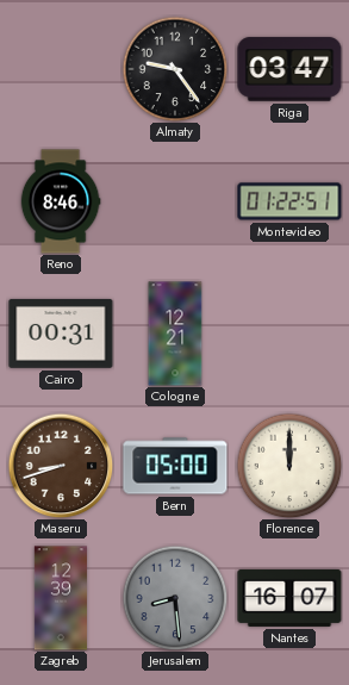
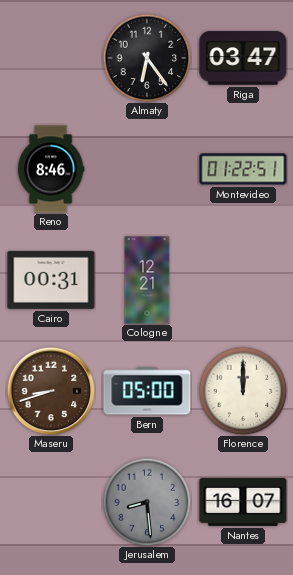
Almaty: 9:24 -> 6:24 (147, 58)
Zagreb: 12:39 -> none (60, 598)
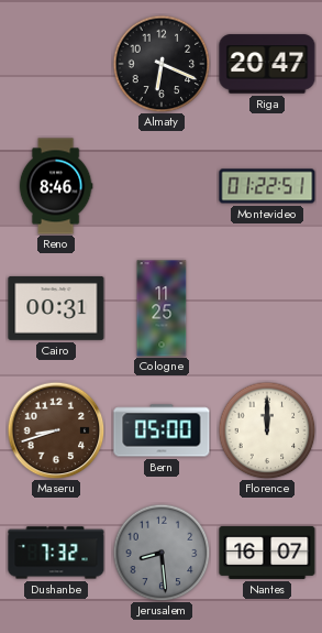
Almaty: 6:24 -> 6:19 (162, 64)
Riga: 03:47 -> 20:47 (267, 64)
Cologne: 12:21 -> 11:25 (162, 308)
Dushanbe: none -> 7:32 (56, 553)
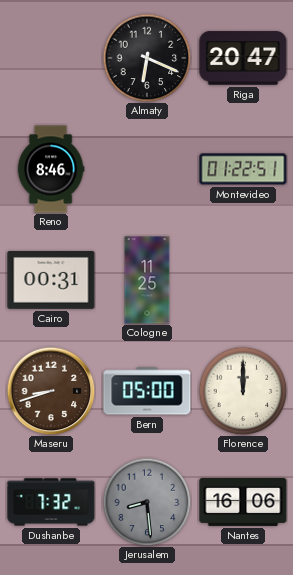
Nantes: 16:07 -> 16:06 (243, 502)
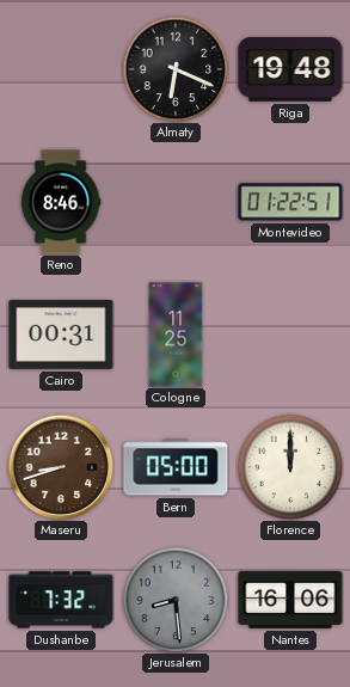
Riga: 20:47 -> 19:48 (290, 69)
